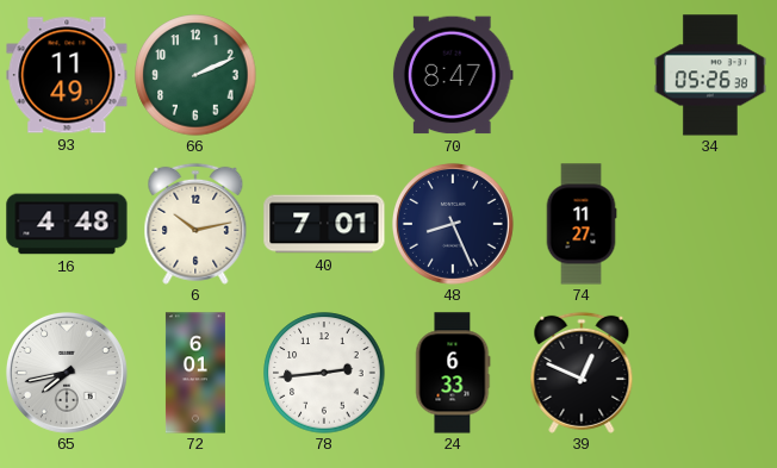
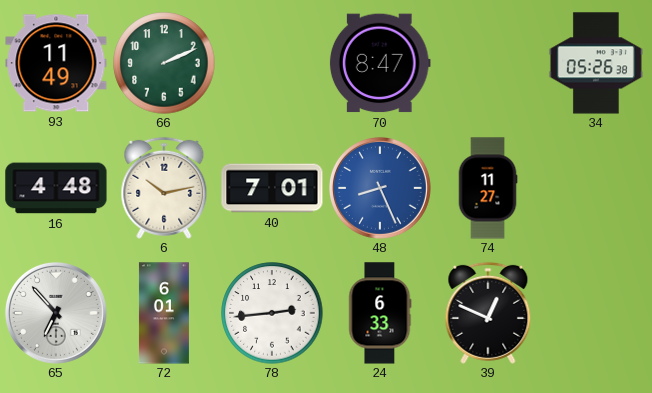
48 dial: navy -> blue (380, 188)
65: 7:43 -> 6:53 (56, 313)
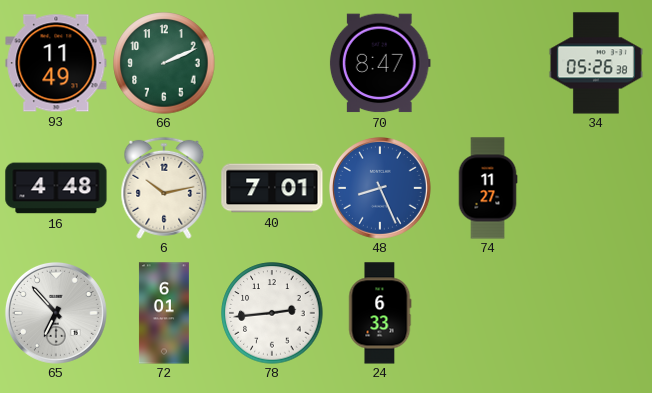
39: 12:49 -> none (488, 313)
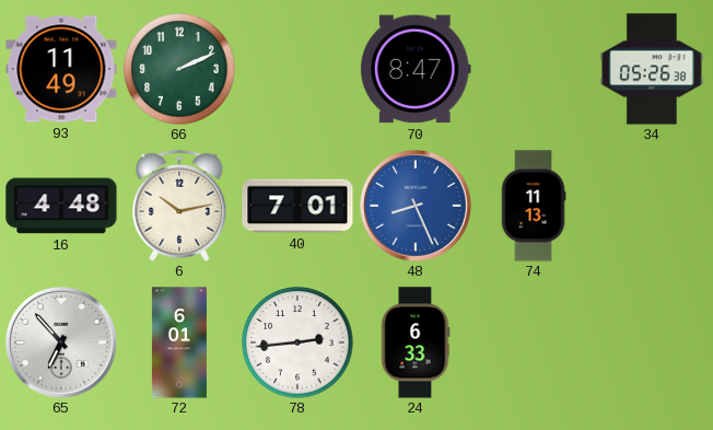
74: 11:27 -> 11:13 (534, 206)
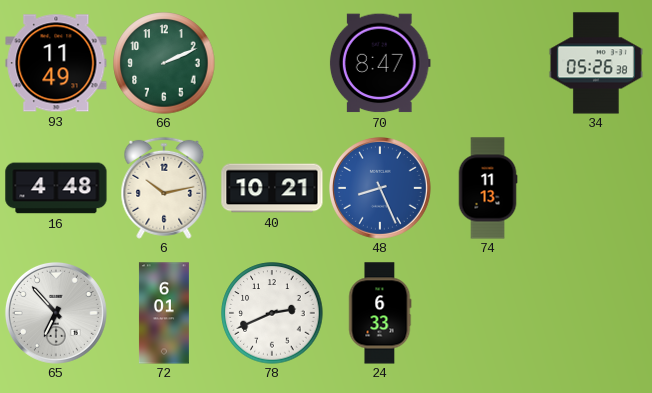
40: 7:01 -> 10:21 (272, 188)
78: 2:44 -> 2:41 (272, 313)
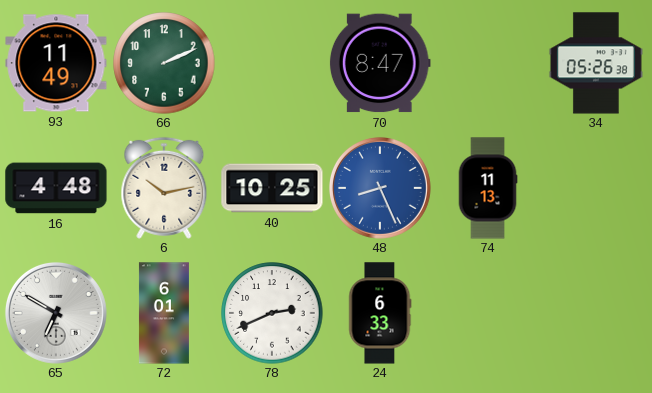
40: 10:21 -> 10:25 (272, 188)
65: 6:53 -> 6:50 (56, 313)
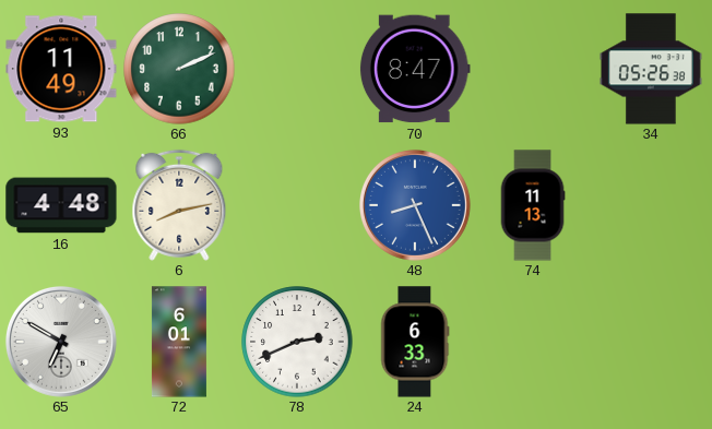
6: 10:13 -> 8:13 (179, 205)
40: 10:25 -> none (272, 188)
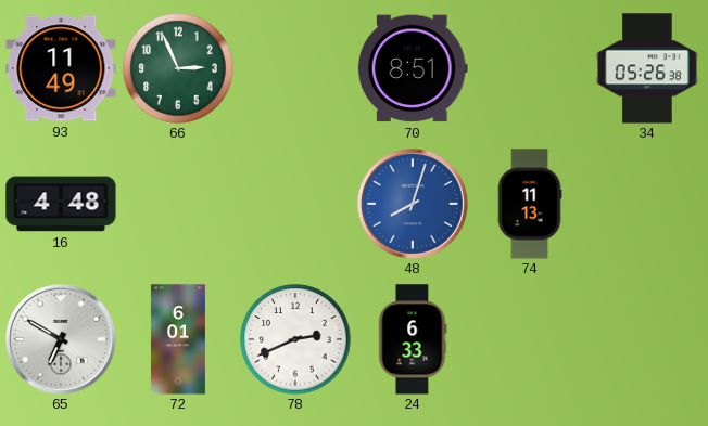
66: 2:11 -> 2:56 (178, 68)
70: 8:47 -> 8:51 (413, 68)
6: 8:13 -> none (179, 205)
48: 8:26 -> 8:03 (413, 204)
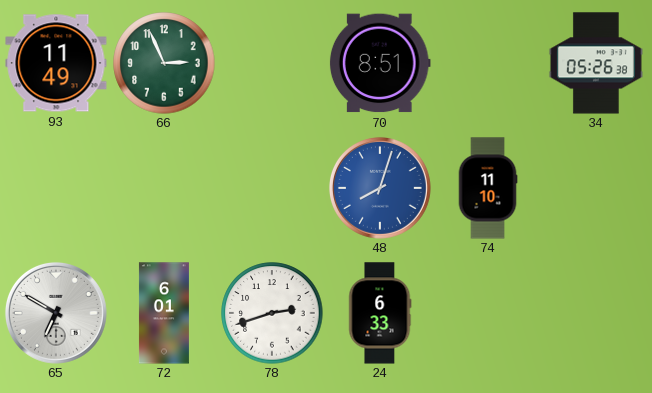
16: 4:48 -> none (61, 204)
74: 11:13 -> 11:10 (488, 188)
78: 2:41 -> 2:42 (272, 313)
